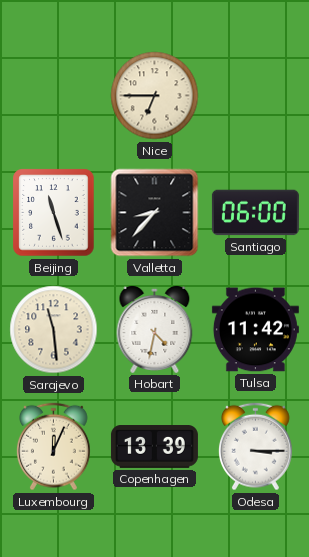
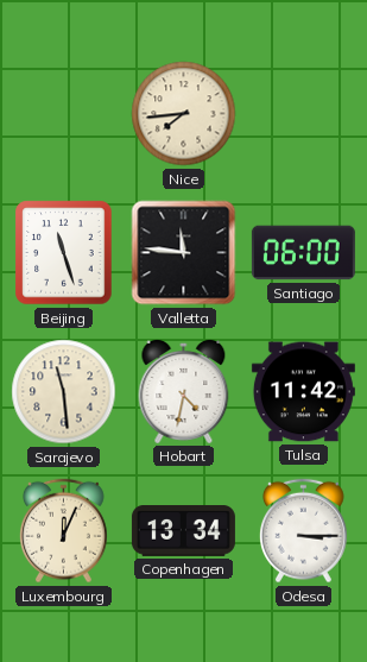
Nice: 6:45 -> 7:44 (184, 114)
Valletta: 8:37 -> 11:46 (184, 253)
Copenhagen: 13:39 -> 13:34 (183, 531)
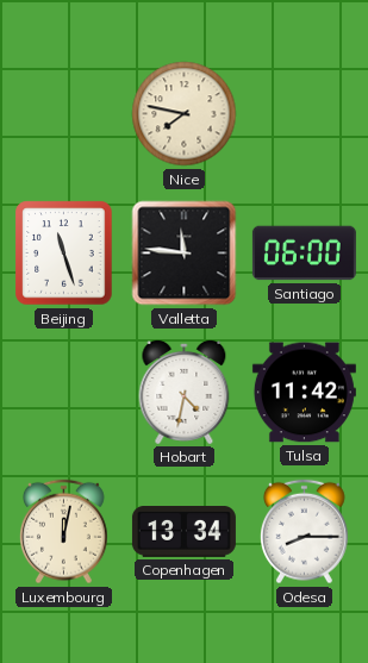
Nice: 7:44 -> 7:47 (185, 114)
Sarajevo: 11:29 -> none (64, 392)
Luxembourg: 12:04 -> 12:02 (63, 532)
Odesa: 3:15 -> 8:15 (304, 532)
